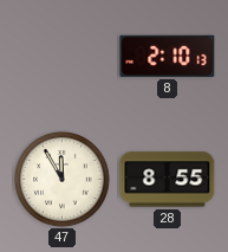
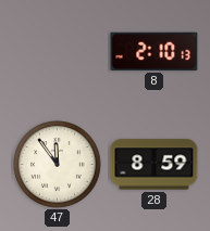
47: 11:55 -> 11:54 (58, 165)
28: 8:55 -> 8:59 (155, 165)
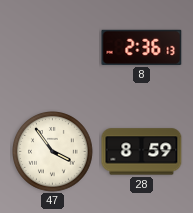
8: 2:10 -> 2:36 (142, 47)
47: 11:54 -> 3:54 (53, 152)
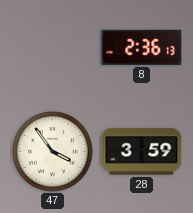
28: 8:59 -> 3:59 (142, 152)
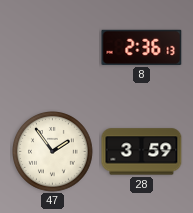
47: 3:54 -> 1:54 (53, 152)
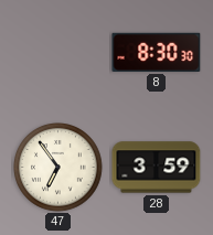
8: 2:36 -> 8:30 (157, 52)
47: 1:54 -> 6:54 (58, 168)
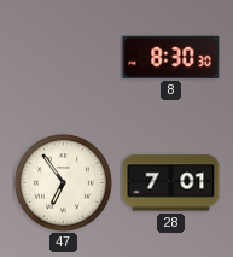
28: 3:59 -> 7:01 (171, 183)
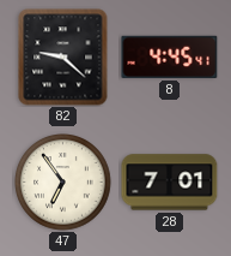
82: none -> 9:22 (63, 58)
8: 8:30 -> 4:45 (170, 56)
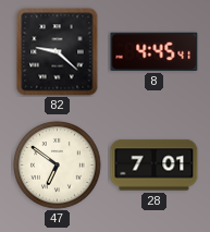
47: 6:54 -> 6:51 (58, 166)
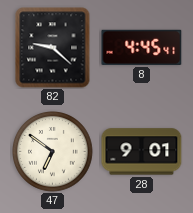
28: 7:01 -> 9:01 (142, 152)
